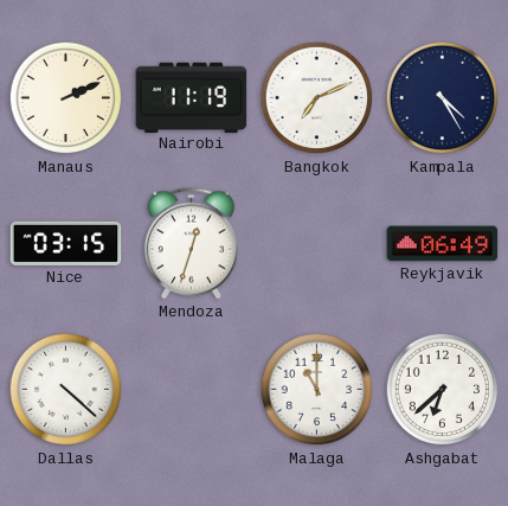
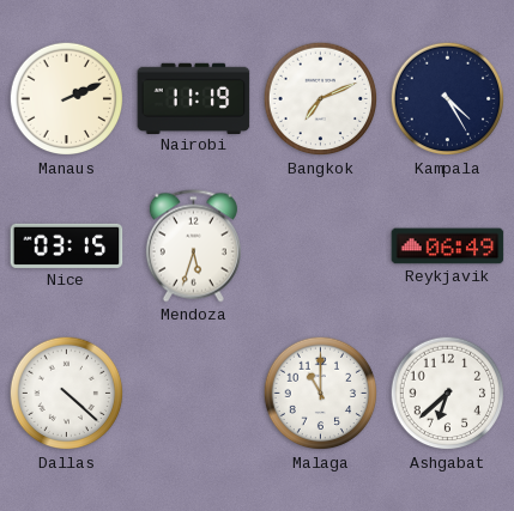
Mendoza: 12:33 -> 5:33 (193, 247)
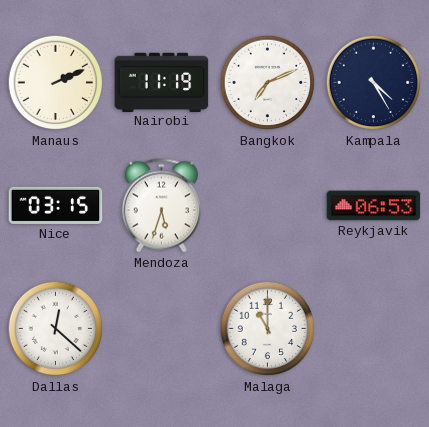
Reykjavik: 06:49 -> 06:53 (374, 206)
Dallas: 4:22 -> 12:22 (56, 329)
Ashgabat: 6:38 -> none (448, 394)
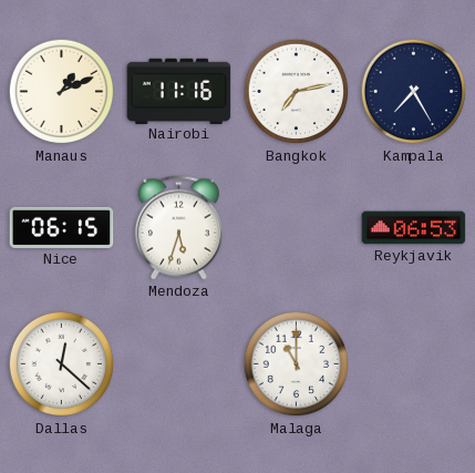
Manaus: 2:11 -> 1:11 (62, 92)
Nairobi: 11:19 -> 11:16 (179, 91)
Bangkok: 7:11 -> 7:13 (297, 92)
Kampala: 4:25 -> 7:25 (414, 92)
Nice: 03:15 -> 06:15 (62, 227)
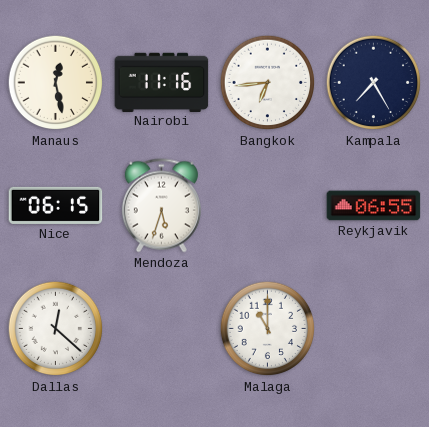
Manaus: 1:11 -> 12:28 (56, 83)
Bangkok: 7:13 -> 6:44 (268, 83)
Reykjavik: 06:53 -> 06:55 (374, 206)
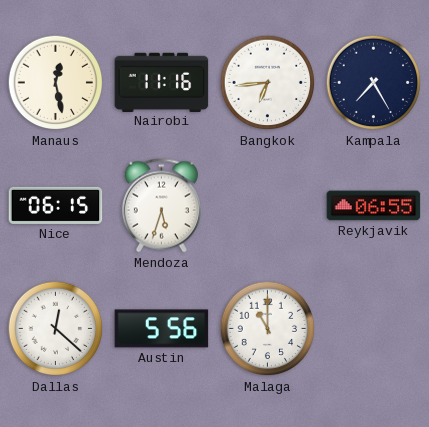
Austin: none -> 5:56 (162, 329)
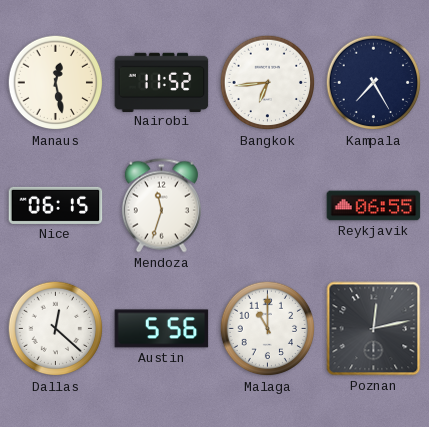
Nairobi: 11:16 -> 11:52 (162, 82)
Mendoza: 5:33 -> 11:33 (161, 206)
Poznan: none -> 12:13 (374, 329)
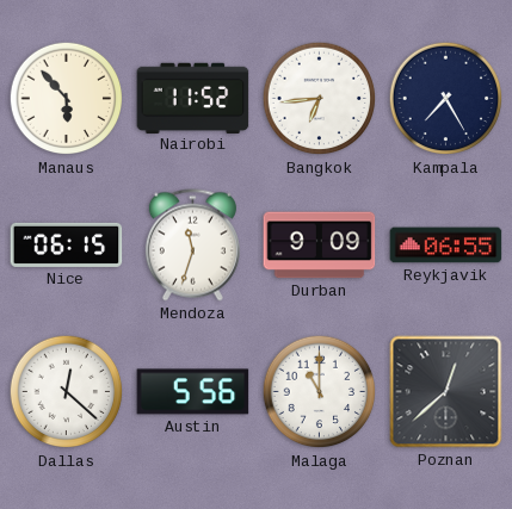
Manaus: 12:28 -> 5:53 (67, 99)
Durban: none -> 9:09 (320, 246)
Poznan: 12:13 -> 12:38 (446, 392)
